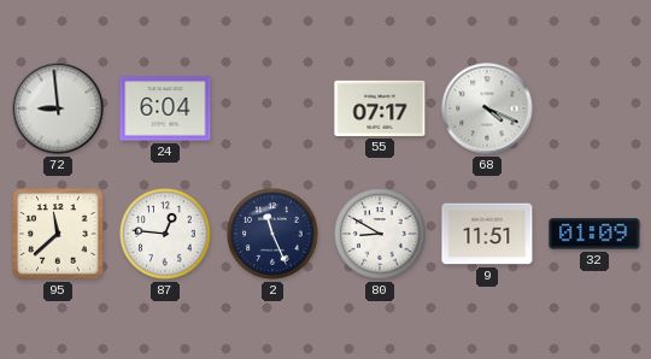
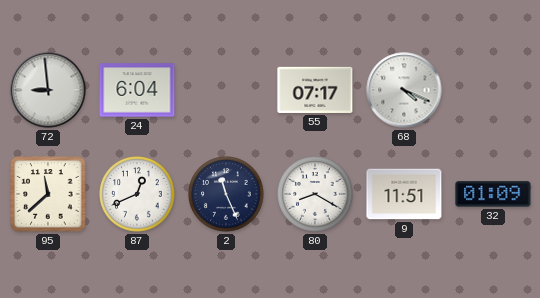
87: 12:46 -> 12:41 (137, 194)
80: 8:50 -> 8:20 (315, 194)
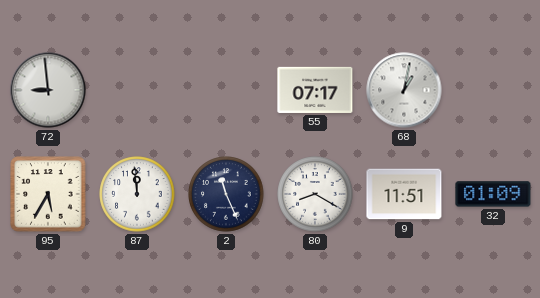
24: 6:04 -> none (137, 90)
68: 4:19 -> 1:02 (404, 90)
95: 11:38 -> 5:35 (48, 194)
87: 12:41 -> 11:59 (137, 194)
